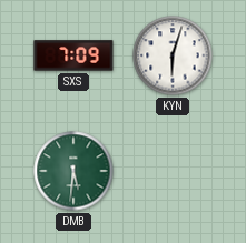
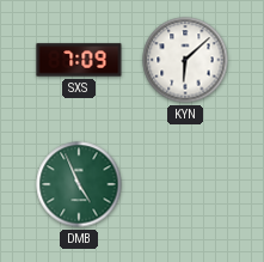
KYN: 6:03 -> 6:08 (185, 60)
DMB: 5:31 -> 4:56 (79, 184)
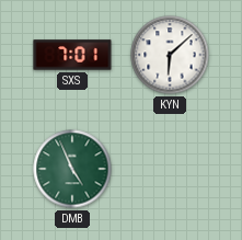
SXS: 7:09 -> 7:01 (72, 55)
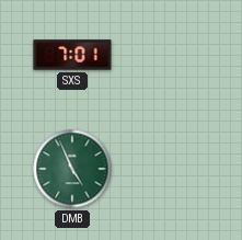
KYN: 6:08 -> none (170, 55)
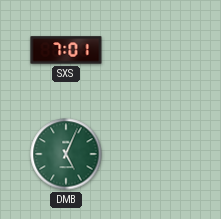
DMB: 4:56 -> 5:04 (66, 154)
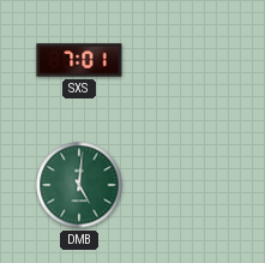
DMB: 5:04 -> 5:01 (79, 185)
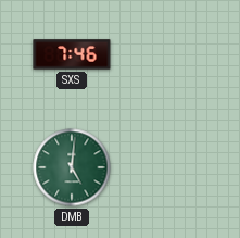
SXS: 7:01 -> 7:46 (72, 54)
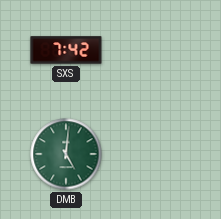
SXS: 7:46 -> 7:42 (66, 50)
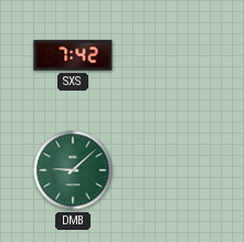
DMB: 5:01 -> 9:08 (73, 170)
